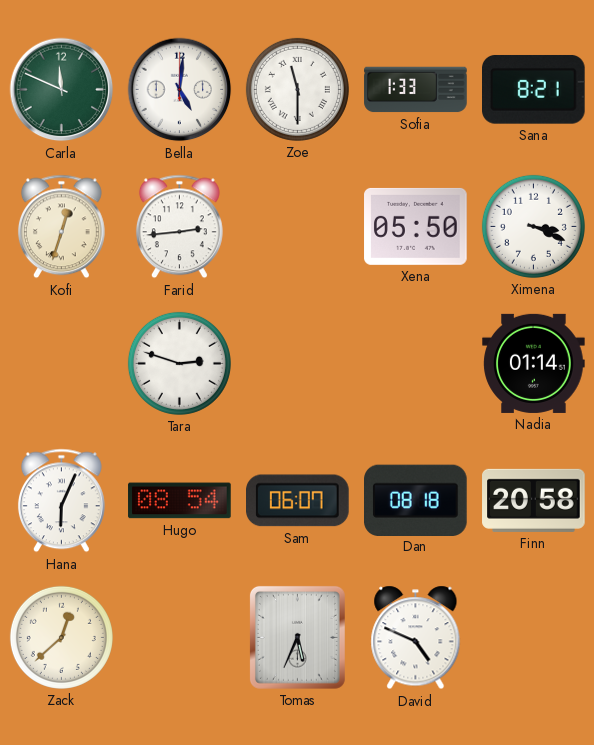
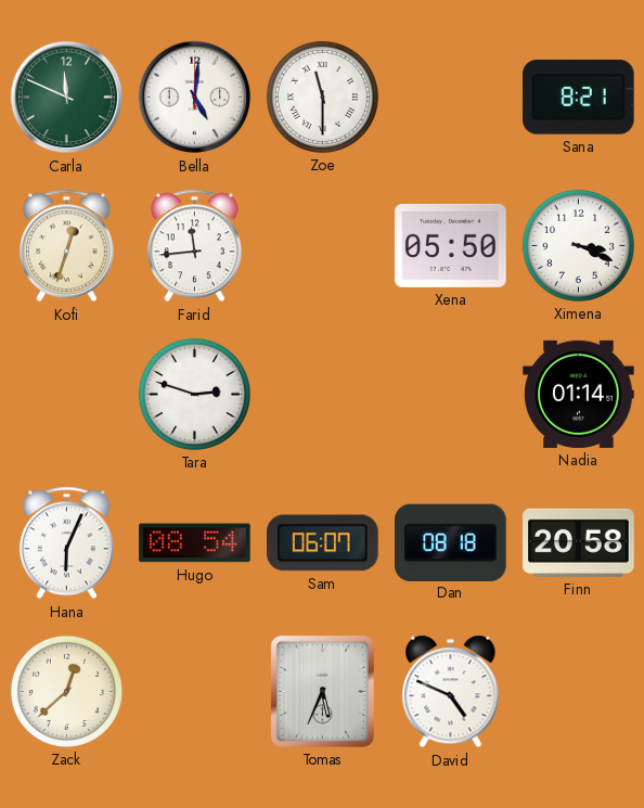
Sofia: 1:33 -> none (416, 90)
Farid: 2:44 -> 11:44 (194, 246)
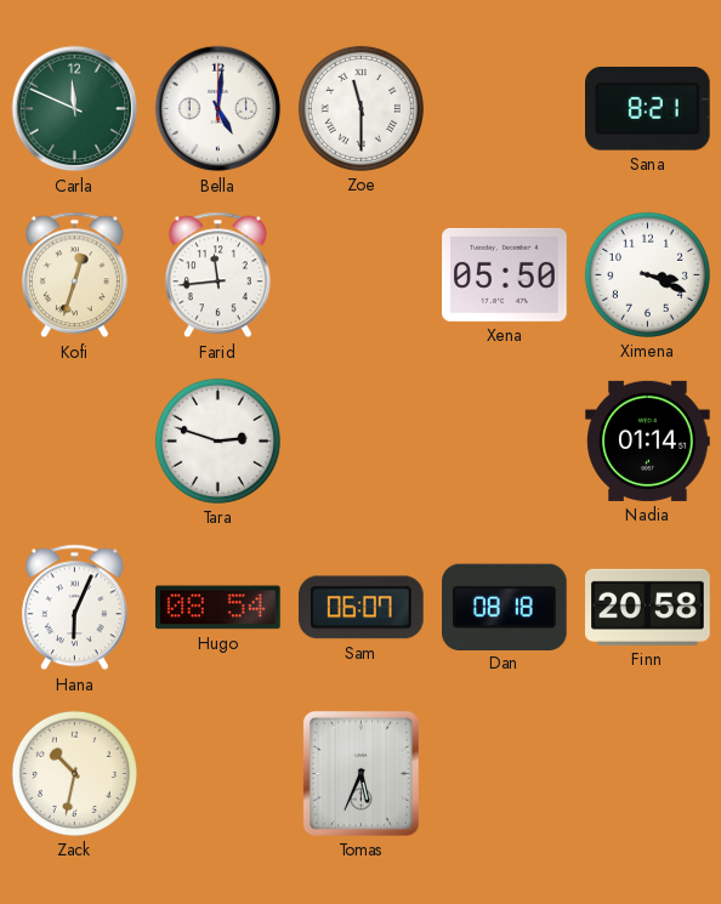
Zack: 12:38 -> 10:32 (74, 773)
David: 4:49 -> none (451, 692)
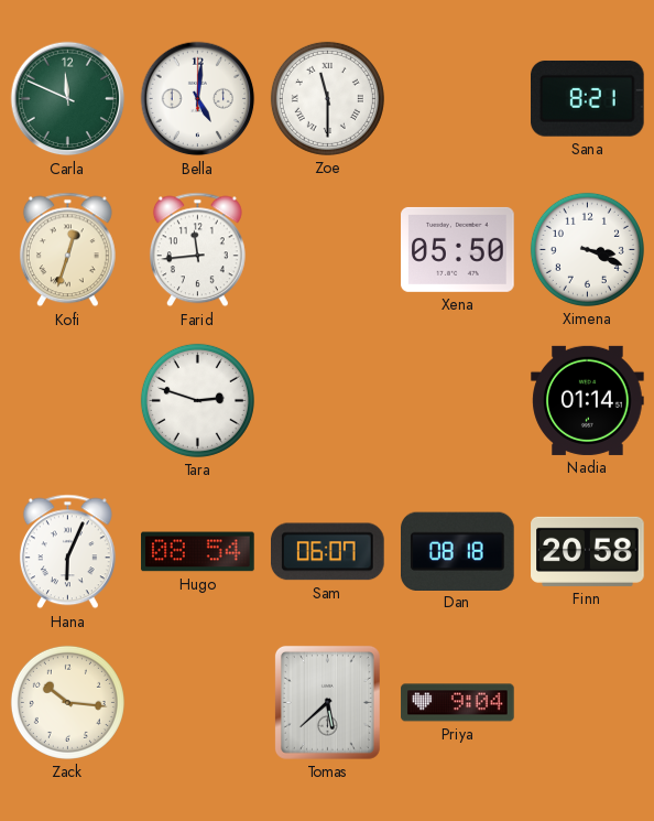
Zack: 10:32 -> 10:16 (67, 702)
Tomas: 5:34 -> 5:38 (327, 702)
Priya: none -> 9:04 (458, 703)
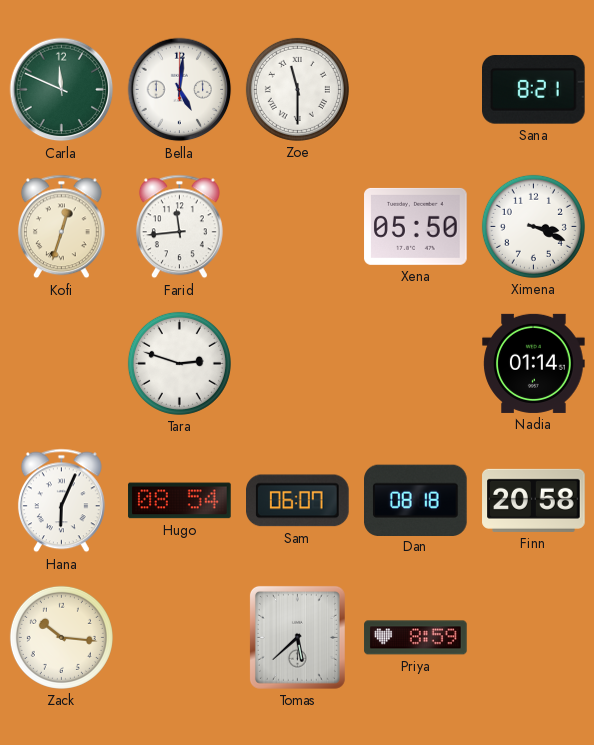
Priya: 9:04 -> 8:59 (416, 638)
